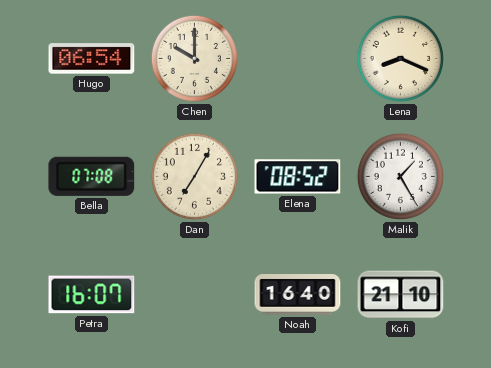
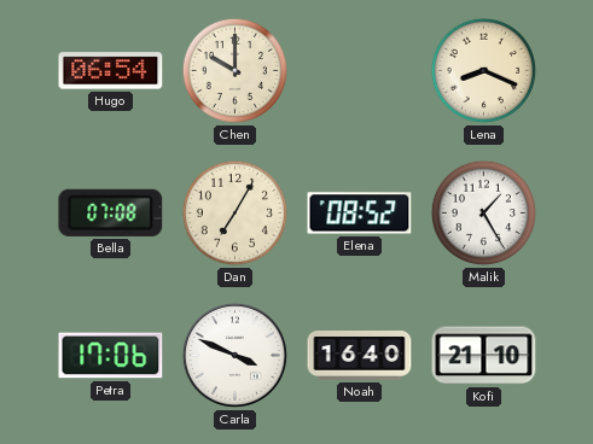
Petra: 16:07 -> 17:06 (111, 356)
Carla: none -> 3:49 (234, 355)
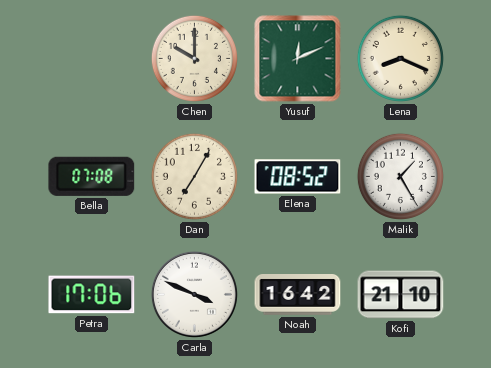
Hugo: 06:54 -> none (111, 71)
Yusuf: none -> 12:11 (298, 59)
Noah: 16:40 -> 16:42 (298, 295)
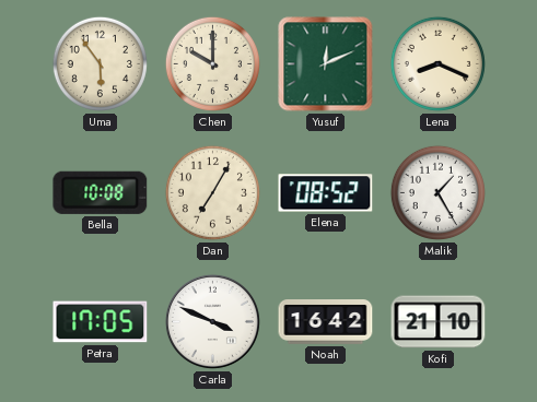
Uma: none -> 5:54 (100, 63)
Bella: 07:08 -> 10:08 (101, 192)
Petra: 17:06 -> 17:05 (101, 322)
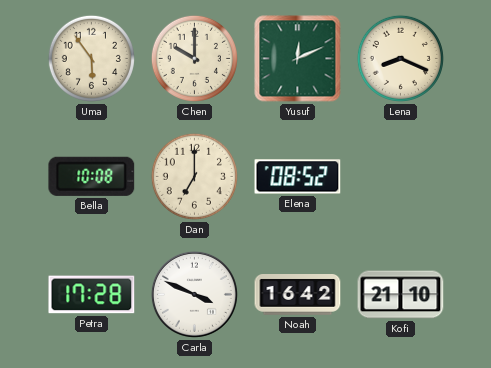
Dan: 7:05 -> 7:00 (194, 176)
Malik: 1:25 -> none (437, 192)
Petra: 17:05 -> 17:28 (92, 295)
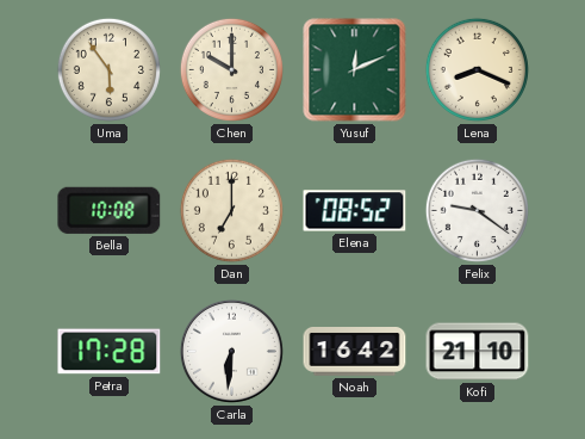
Felix: none -> 9:21 (477, 210)
Carla: 3:49 -> 6:31 (231, 351)
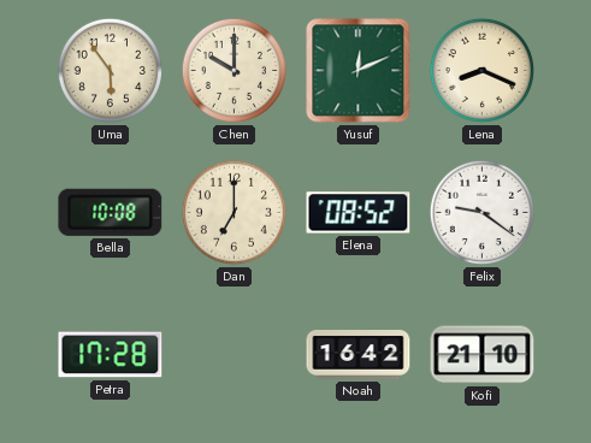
Carla: 6:31 -> none (231, 351)
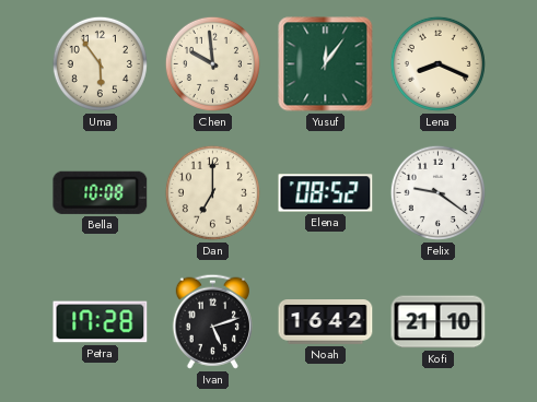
Chen: 10:00 -> 9:59 (212, 63)
Yusuf: 12:11 -> 12:06 (326, 64)
Ivan: none -> 5:12 (212, 321)
